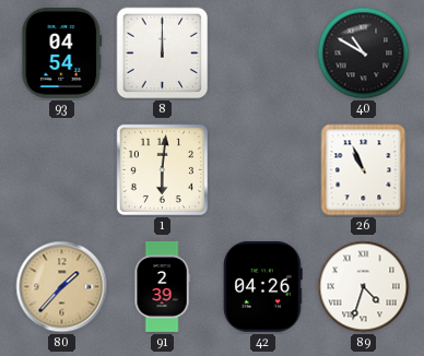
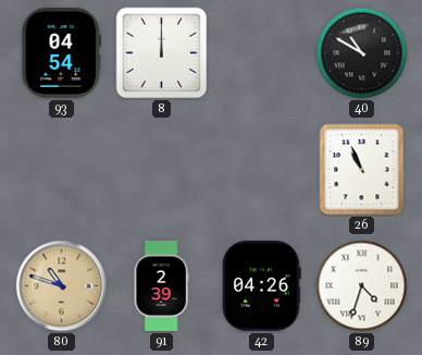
1: 6:01 -> none (162, 169)
80: 1:37 -> 10:48 (62, 286)
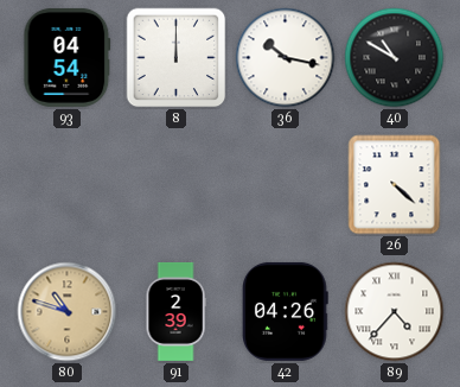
36: none -> 10:17 (286, 58)
26: 10:56 -> 4:22 (395, 185)
89: 4:33 -> 4:37 (395, 312)
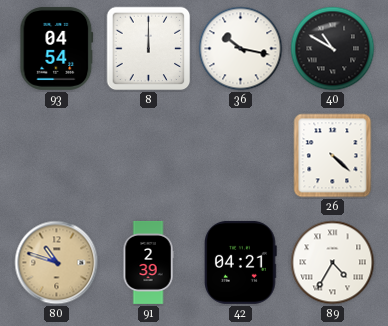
42: 04:26 -> 04:21 (241, 262)
89: 4:37 -> 4:35 (333, 263)
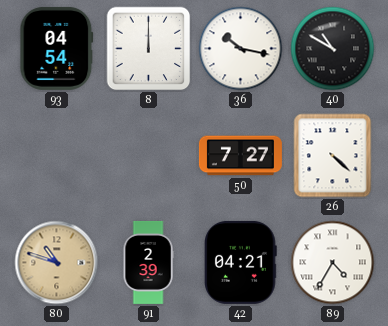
50: none -> 7:27 (240, 156)
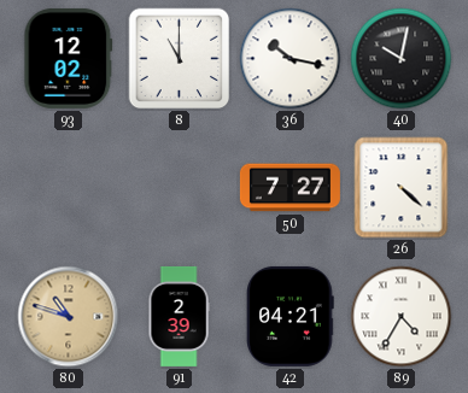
93: 04:54 -> 12:02 (69, 58)
8: 12:00 -> 11:00 (180, 59)
40: 10:50 -> 10:02 (402, 59)
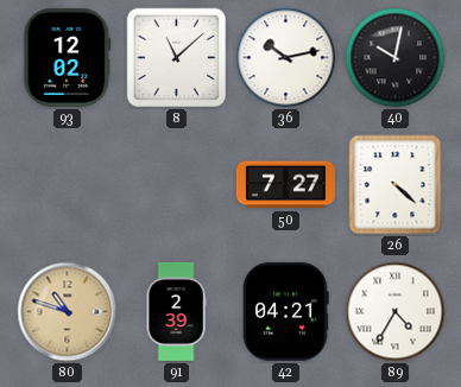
8: 11:00 -> 11:08 (177, 58)
36: 10:17 -> 10:13 (286, 58)
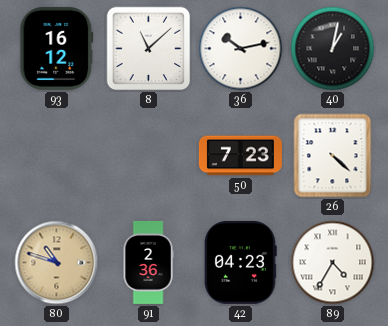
93: 12:02 -> 16:12 (57, 48)
40: 10:02 -> 1:02 (333, 49)
50: 7:27 -> 7:23 (240, 156)
91: 2:39 -> 2:36 (148, 262)
42: 04:21 -> 04:23 (241, 262)
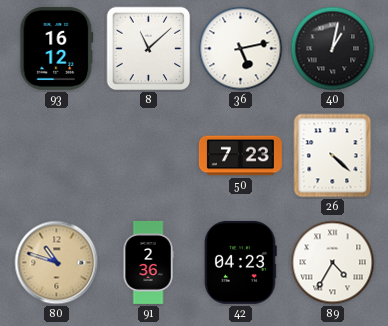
36: 10:13 -> 5:13 (241, 49)
